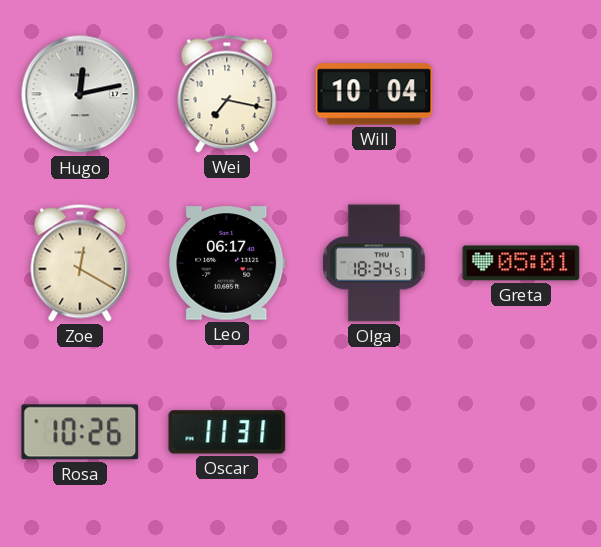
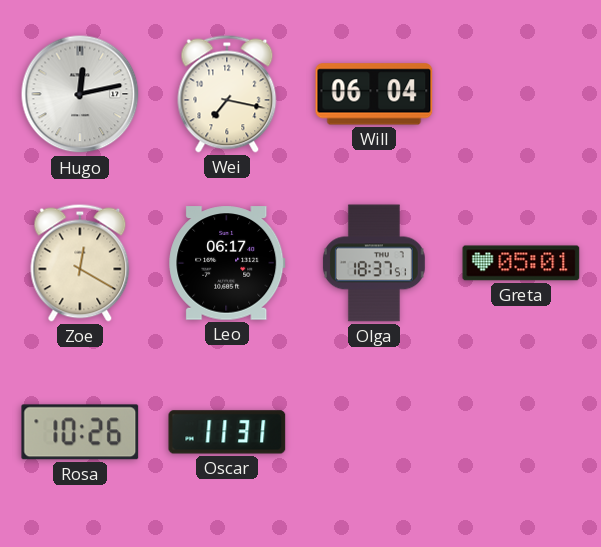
Will: 10:04 -> 06:04 (374, 94)
Olga: 18:34 -> 18:37 (374, 263)
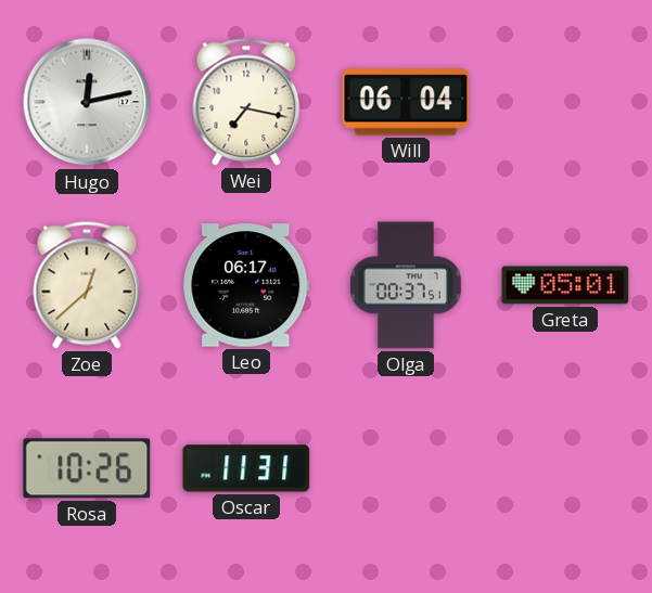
Zoe: 12:20 -> 12:38 (87, 285)
Olga: 18:37 -> 00:37 (406, 285)
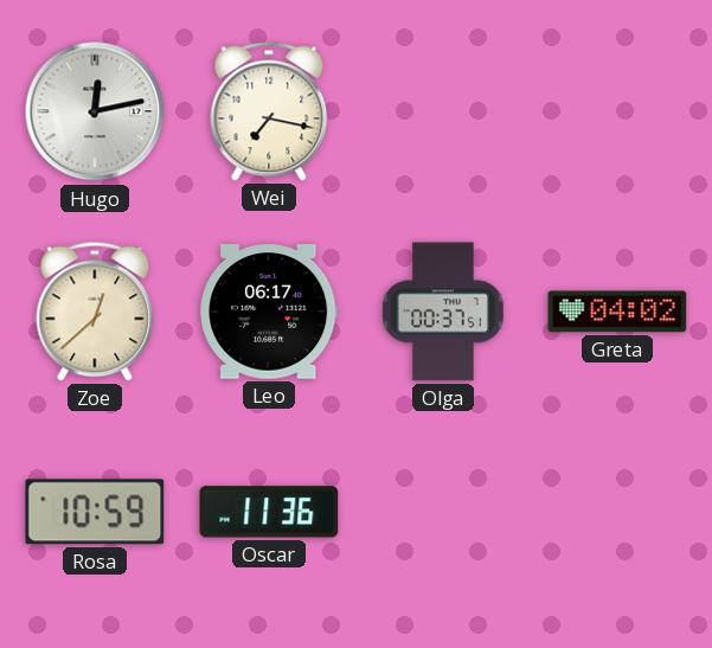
Will: 06:04 -> none (406, 102)
Greta: 05:01 -> 04:02 (617, 312)
Rosa: 10:26 -> 10:59 (95, 512)
Oscar: 11:31 -> 11:36 (269, 512)
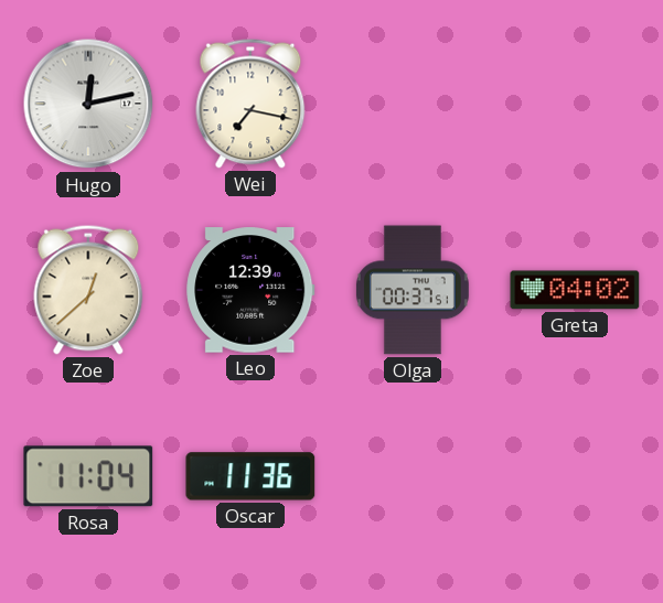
Leo: 06:17 -> 12:39 (250, 290)
Rosa: 10:59 -> 11:04 (88, 476)
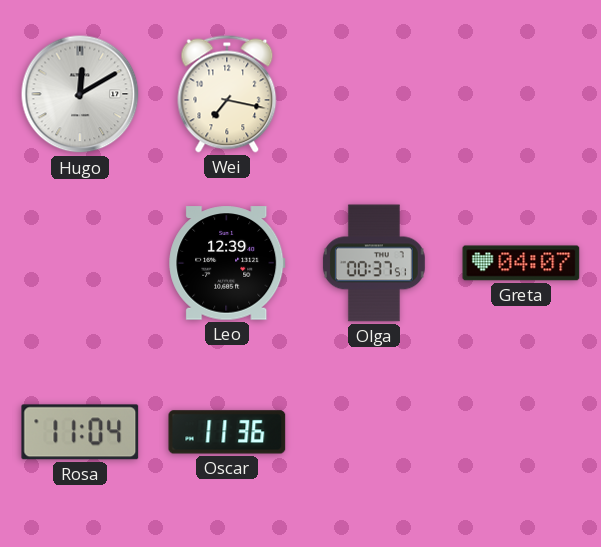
Hugo: 12:13 -> 12:10 (80, 94)
Zoe: 12:38 -> none (88, 290)
Greta: 04:02 -> 04:07 (521, 263)
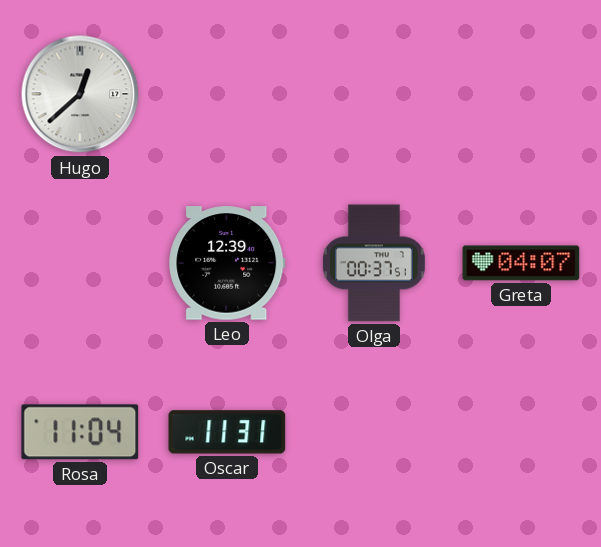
Hugo: 12:10 -> 12:38 (80, 94)
Wei: 7:17 -> none (227, 94)
Oscar: 11:36 -> 11:31 (227, 432)
